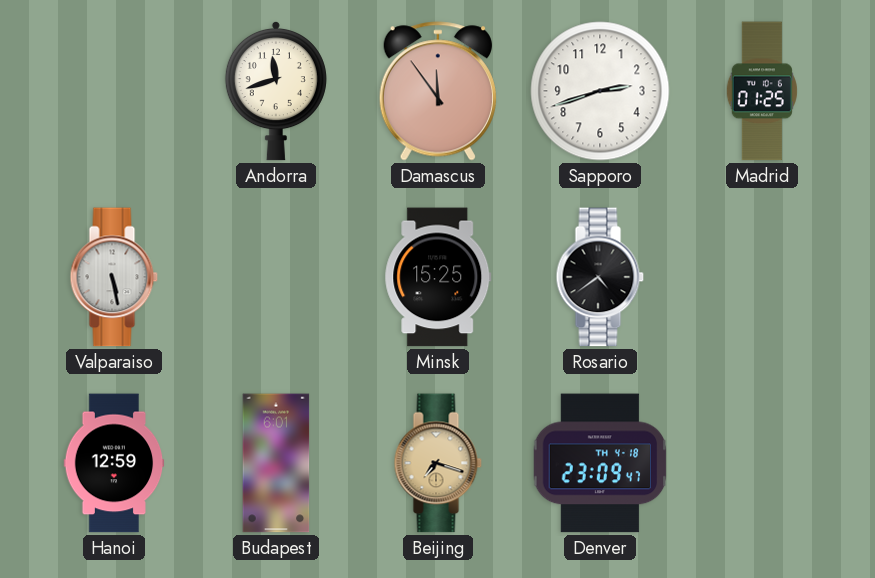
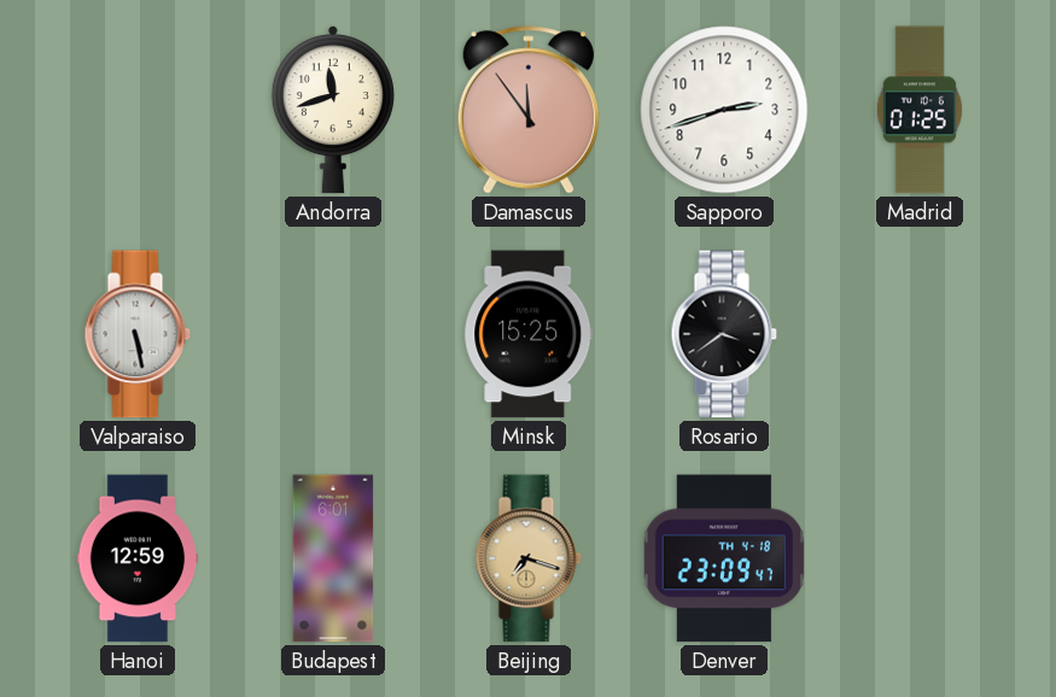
Rosario: 4:39 -> 3:39 (724, 334)
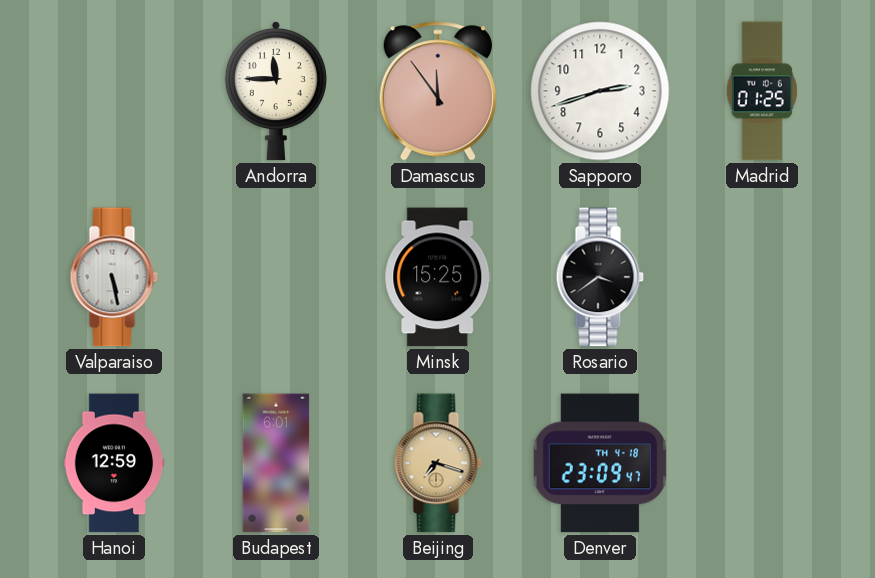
Andorra: 11:42 -> 11:45 (276, 91)
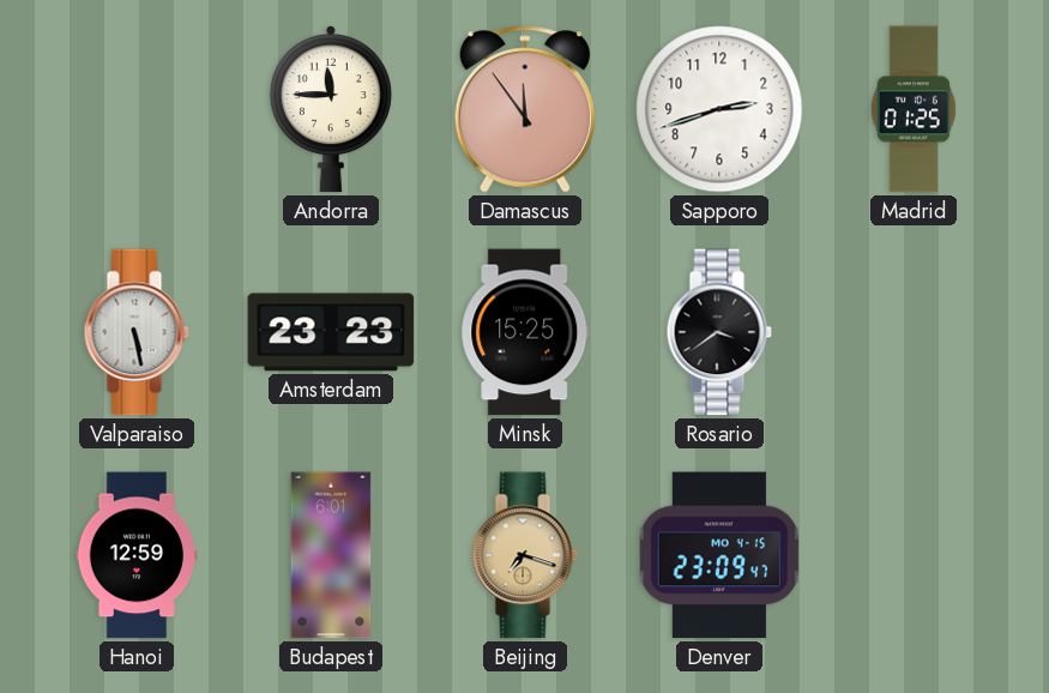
Amsterdam: none -> 23:23 (331, 332)
Denver date: TH 4-18 -> MO 4-15 (719, 555)
